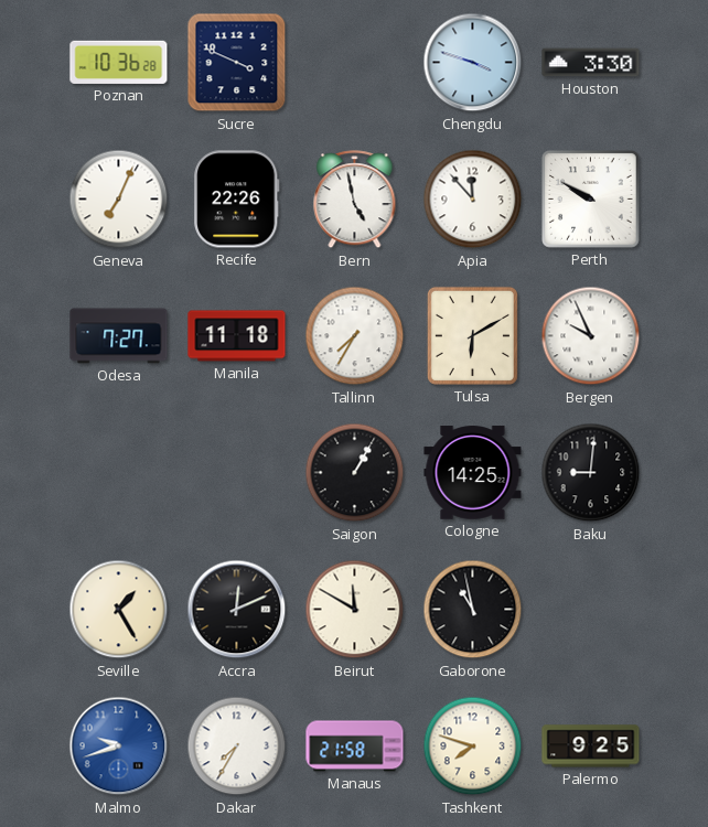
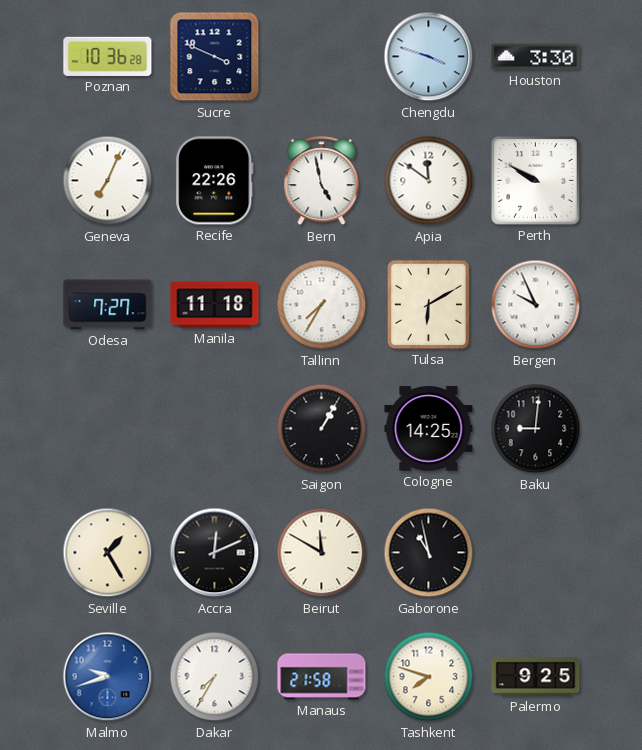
Apia: 11:53 -> 11:51 (429, 181)
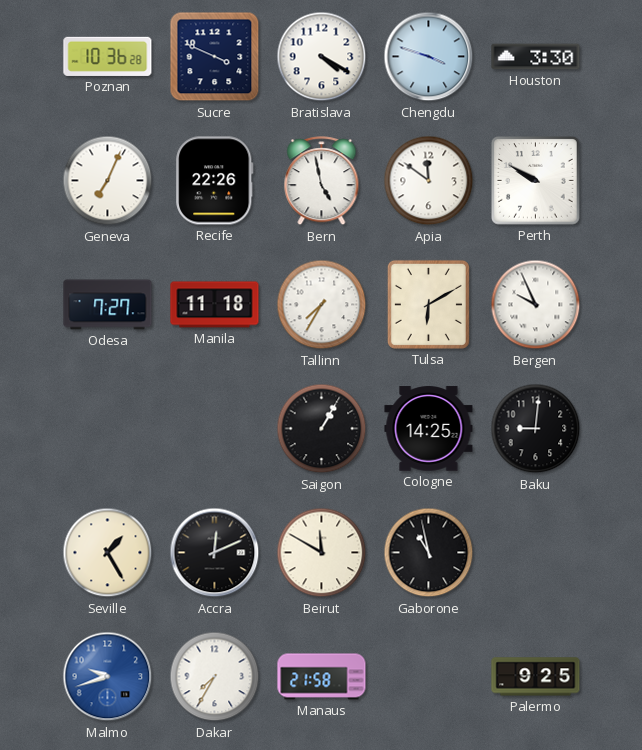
Bratislava: none -> 4:20 (322, 57)
Tashkent: 7:48 -> none (429, 677)
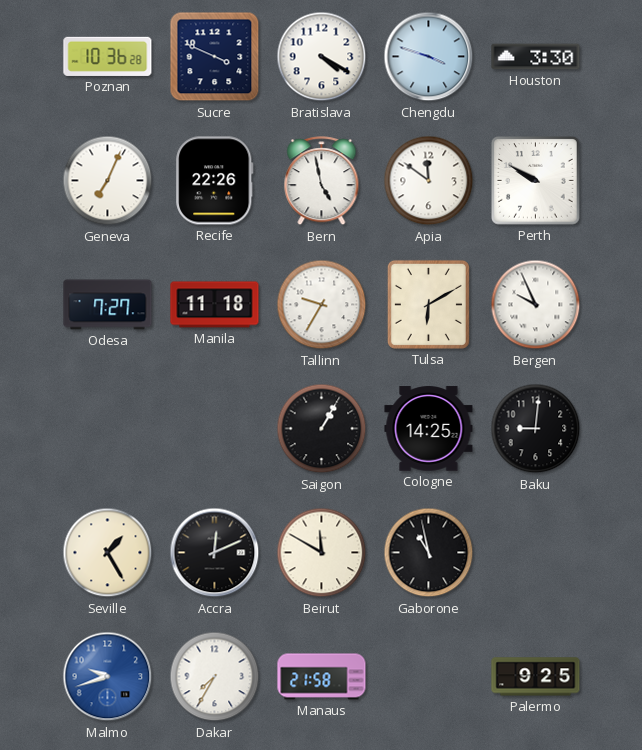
Tallinn: 7:35 -> 9:35 (322, 305)
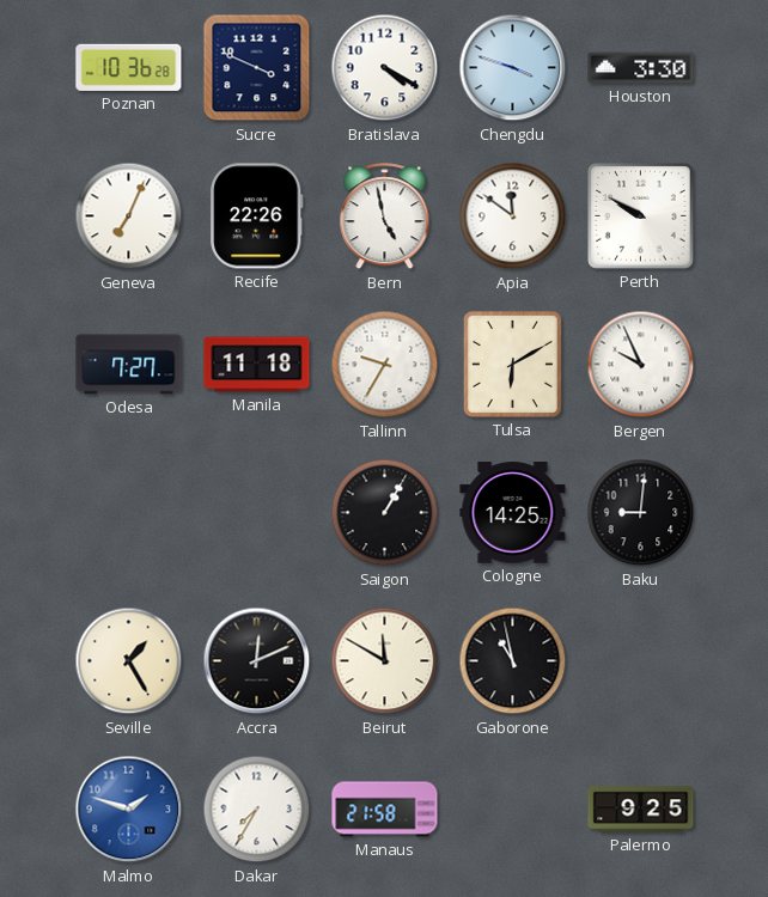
Malmo: 9:42 -> 1:48 (129, 810)
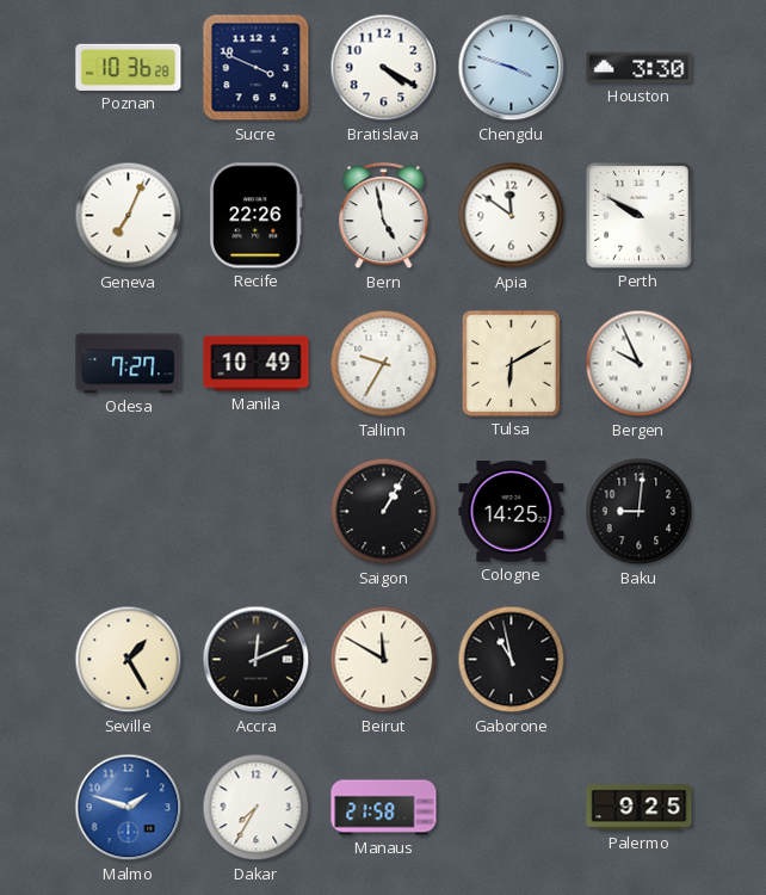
Manila: 11:18 -> 10:49 (257, 364)
